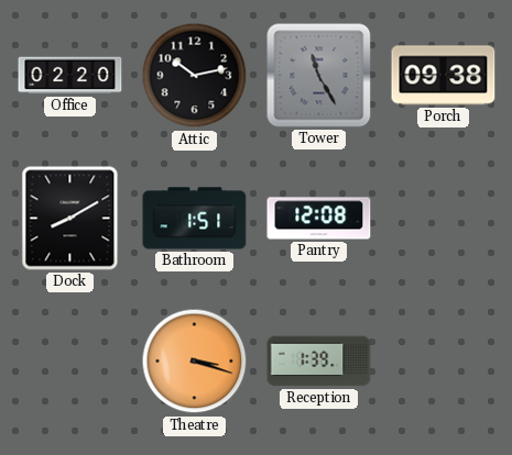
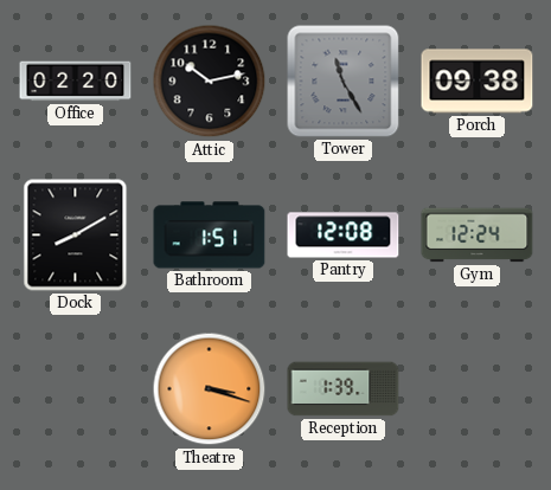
Gym: none -> 12:24 (478, 236)
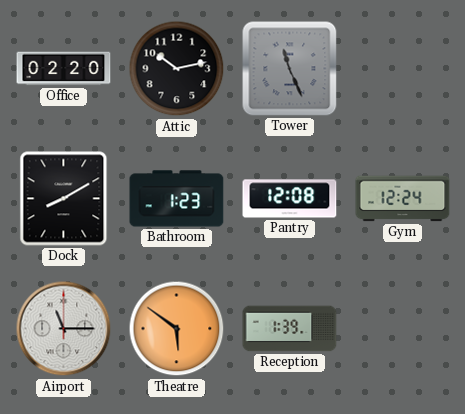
Tower: 11:25 -> 11:26 (290, 69)
Porch: 09:38 -> none (478, 82)
Bathroom: 1:51 -> 1:23 (177, 199)
Airport: none -> 11:15 (64, 329)
Theatre: 3:18 -> 5:51 (177, 329)
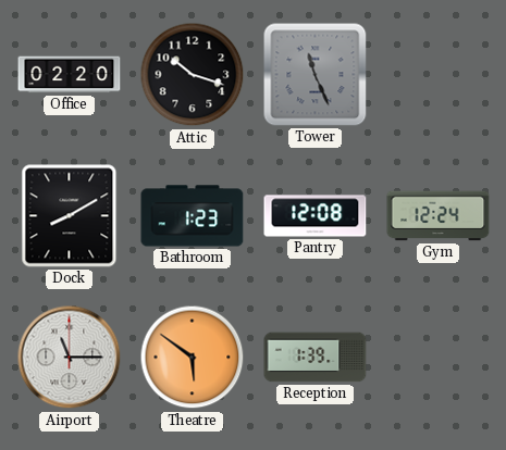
Attic: 10:13 -> 10:18 (193, 75)
